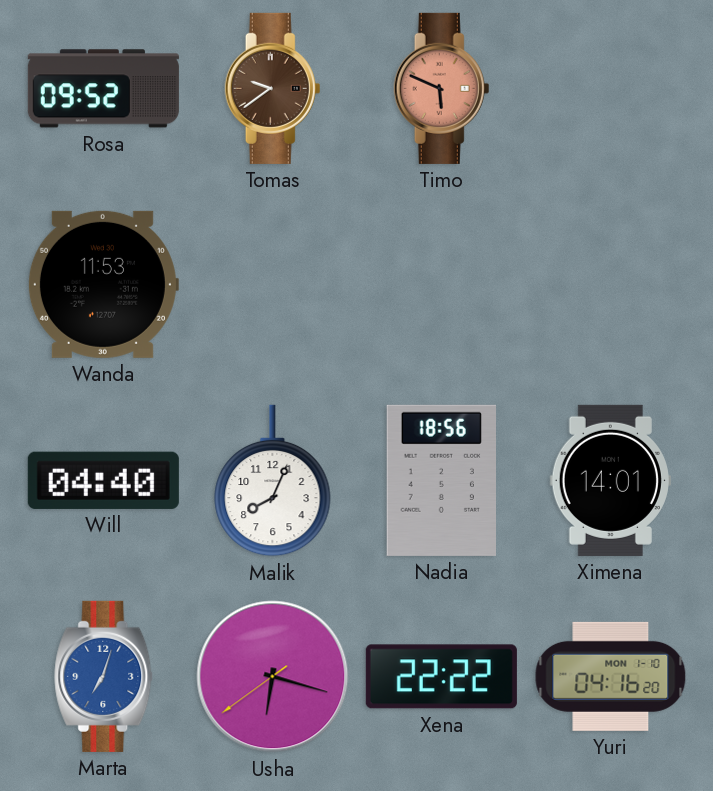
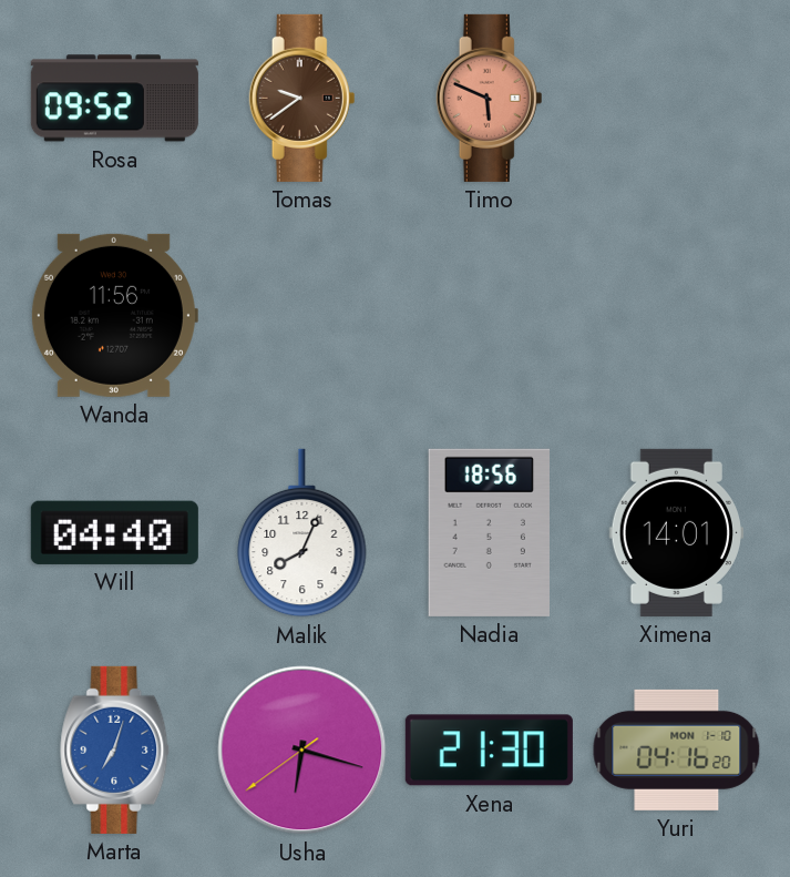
Wanda: 11:53 -> 11:56 (114, 315)
Xena: 22:22 -> 21:30 (489, 751)
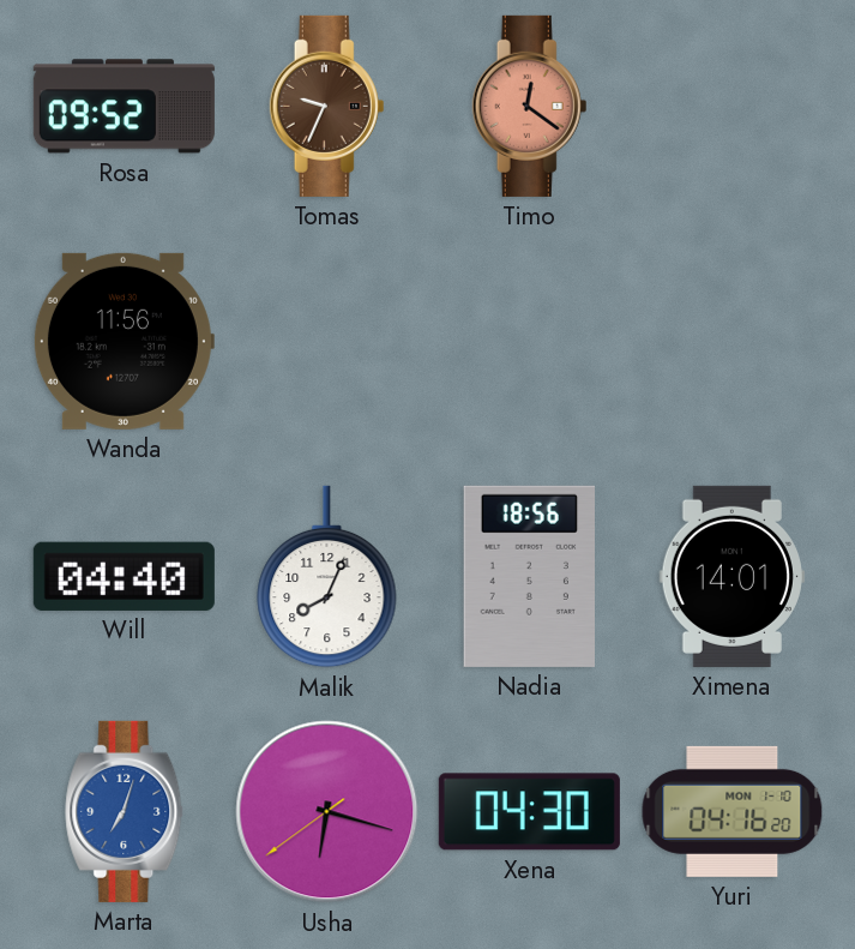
Tomas: 9:39 -> 9:34 (327, 106)
Timo: 5:49 -> 12:21 (530, 106)
Xena: 21:30 -> 04:30 (529, 812)
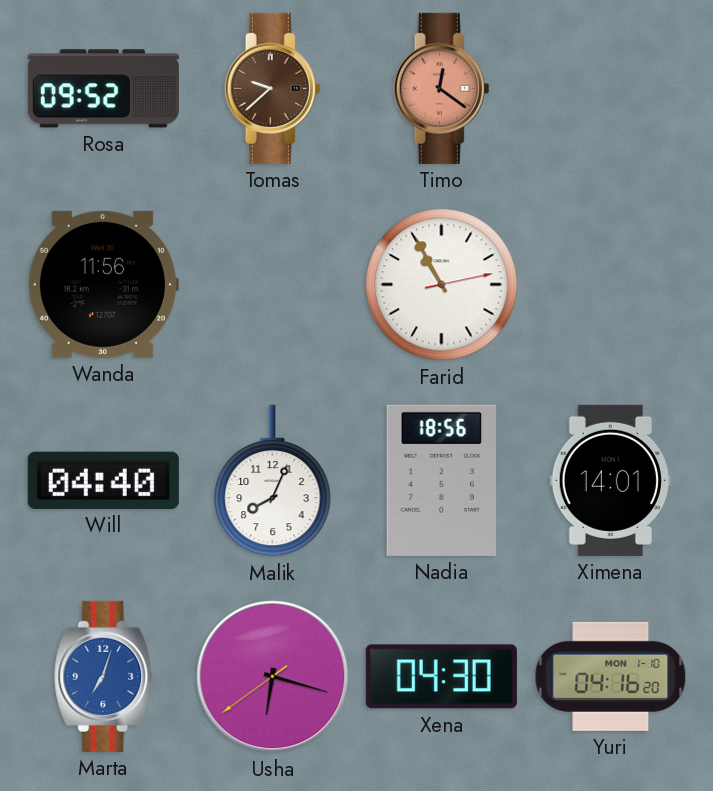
Tomas: 9:34 -> 9:38 (273, 88)
Farid: none -> 10:55 (442, 285)
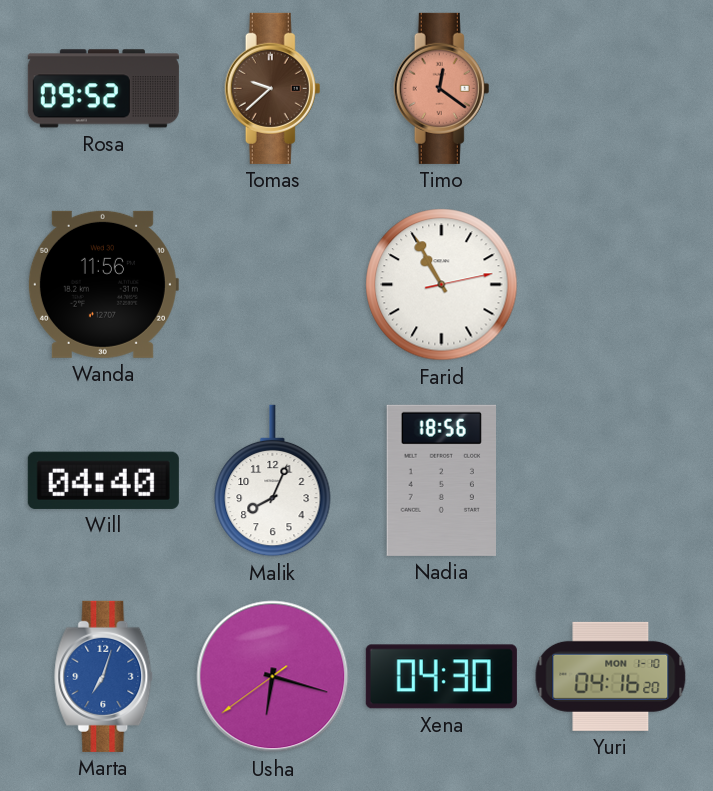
Ximena: 14:01 -> none (610, 480)
